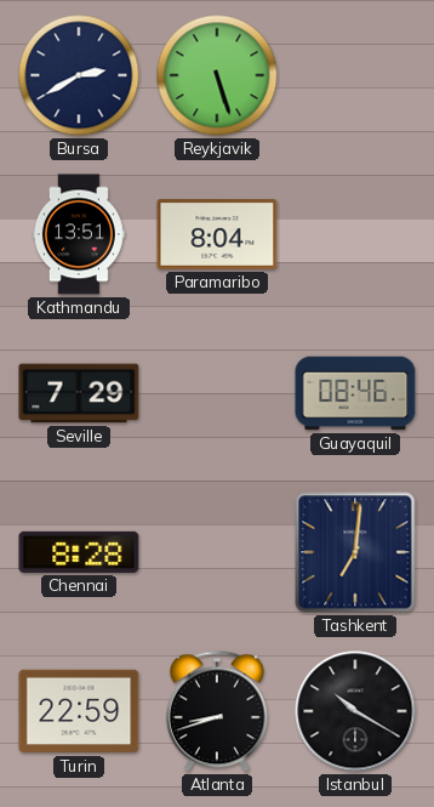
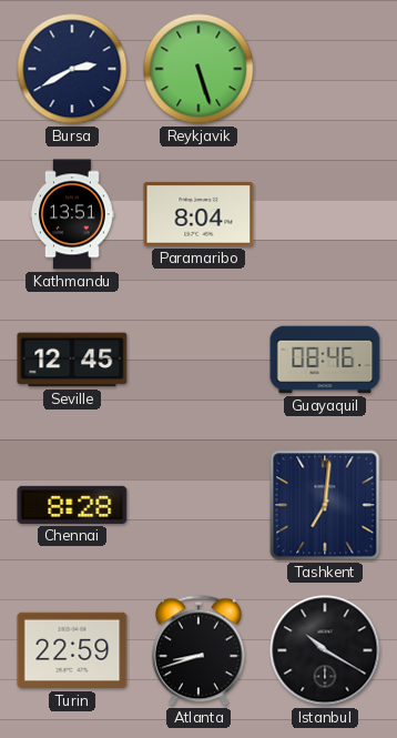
Seville: 7:29 -> 12:45 (72, 360)
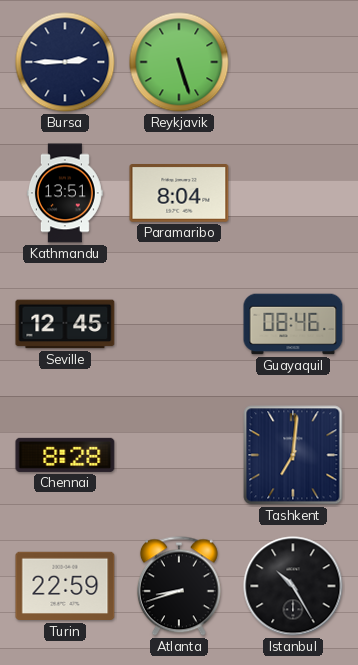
Bursa: 2:40 -> 2:45 (65, 62)
Istanbul: 10:20 -> 10:25 (293, 586)
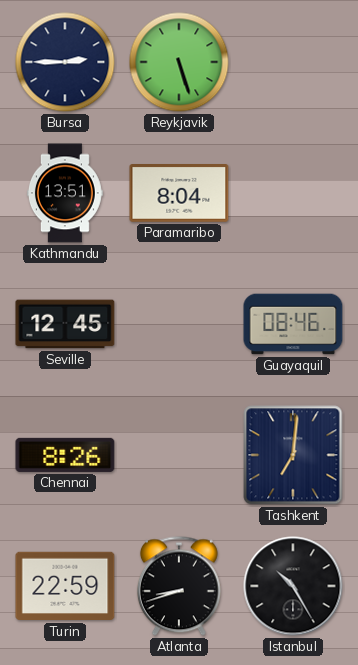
Chennai: 8:28 -> 8:26 (65, 455)
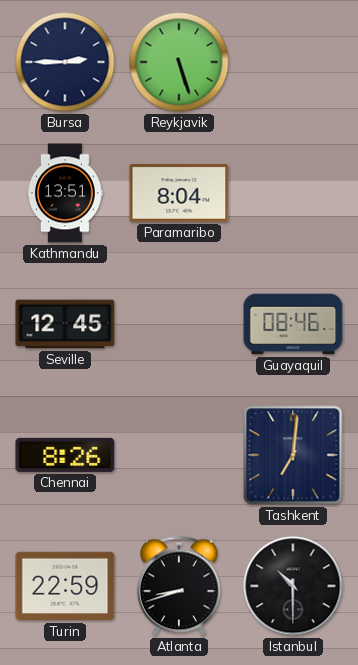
Istanbul: 10:25 -> 10:30 (293, 586)
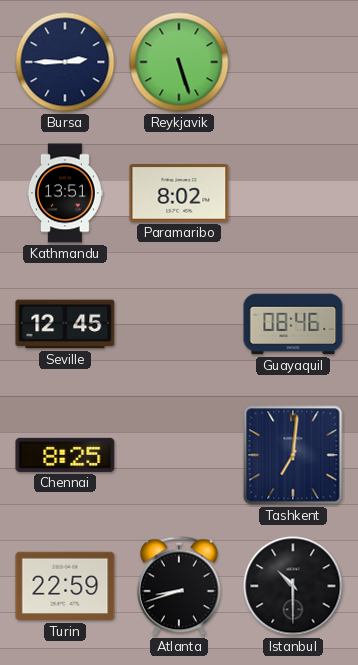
Paramaribo: 8:04 -> 8:02 (179, 194)
Chennai: 8:26 -> 8:25 (65, 455)
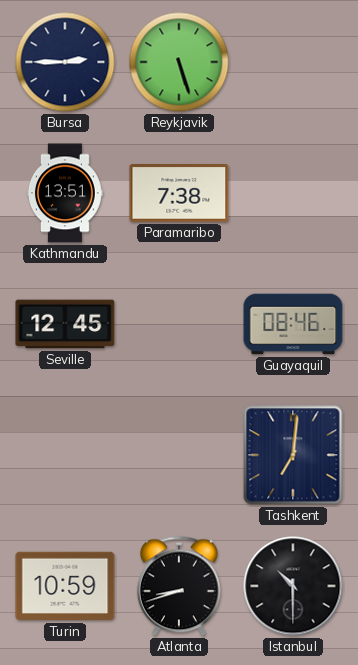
Paramaribo: 8:02 -> 7:38 (179, 194)
Chennai: 8:25 -> none (65, 455)
Turin: 22:59 -> 10:59 (65, 586)
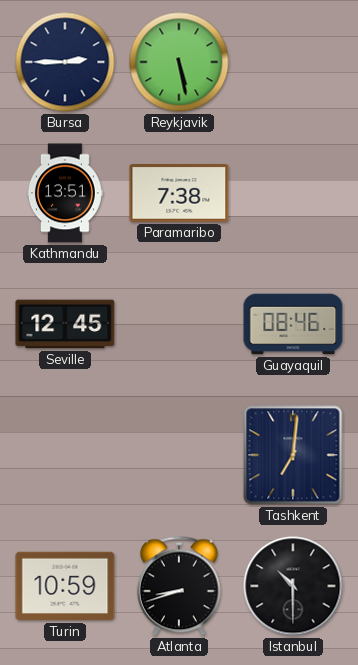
Reykjavik: 5:27 -> 5:28 (179, 62)
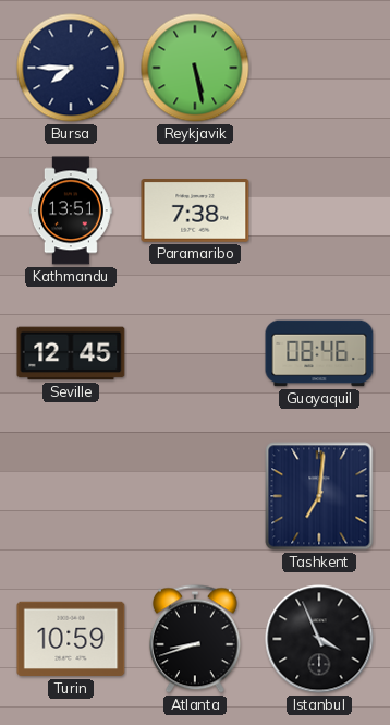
Bursa: 2:45 -> 7:45 (71, 68)
Istanbul: 10:30 -> 3:56 (319, 639)
